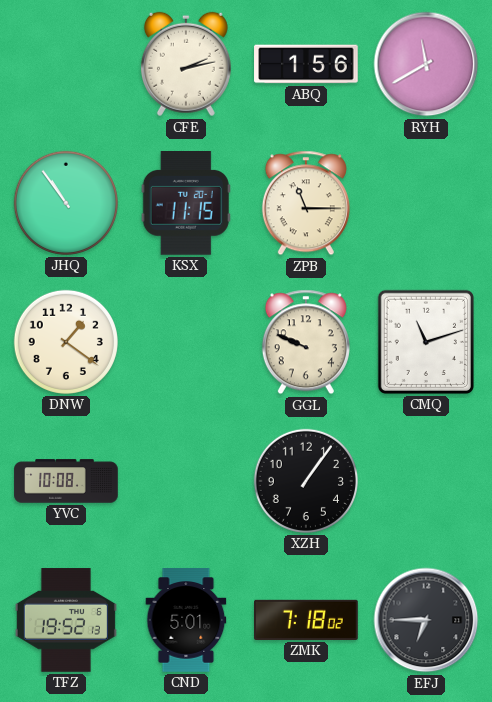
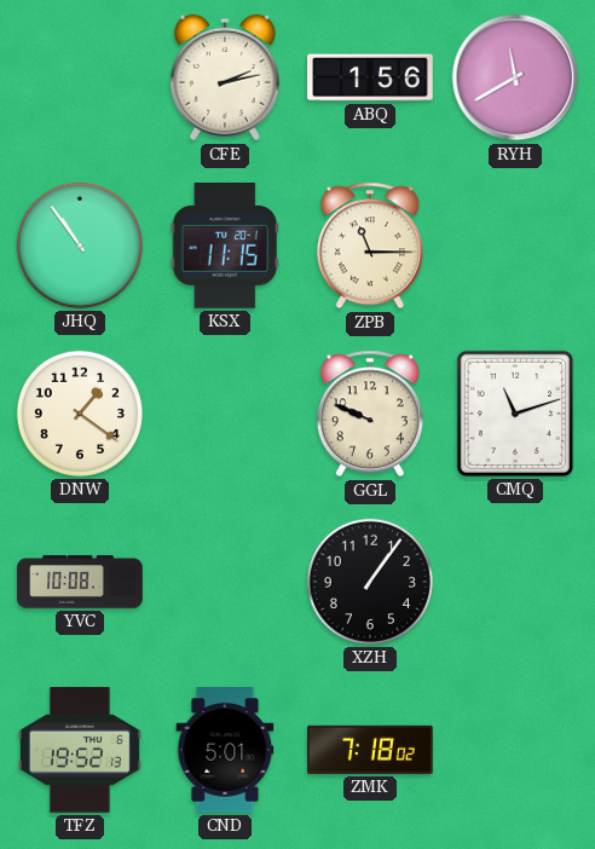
EFJ: 6:45 -> none (426, 620)
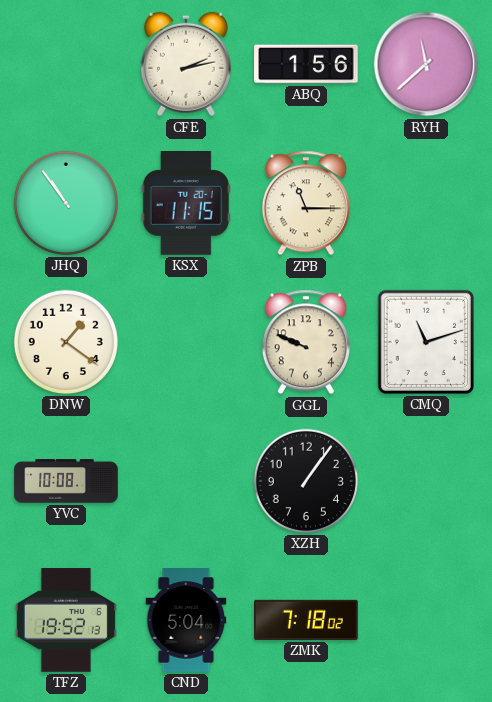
RYH: 11:40 -> 11:38 (426, 64)
CND: 5:01 -> 5:04 (186, 620)
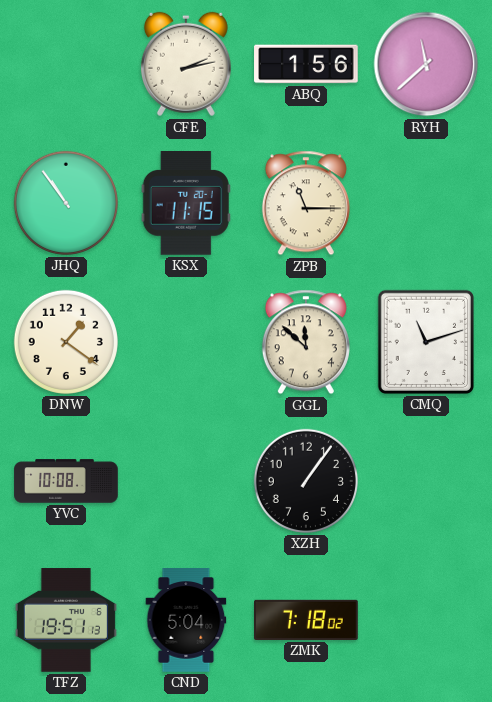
GGL: 9:49 -> 11:52 (306, 342)
TFZ: 19:52 -> 19:51 (66, 620)
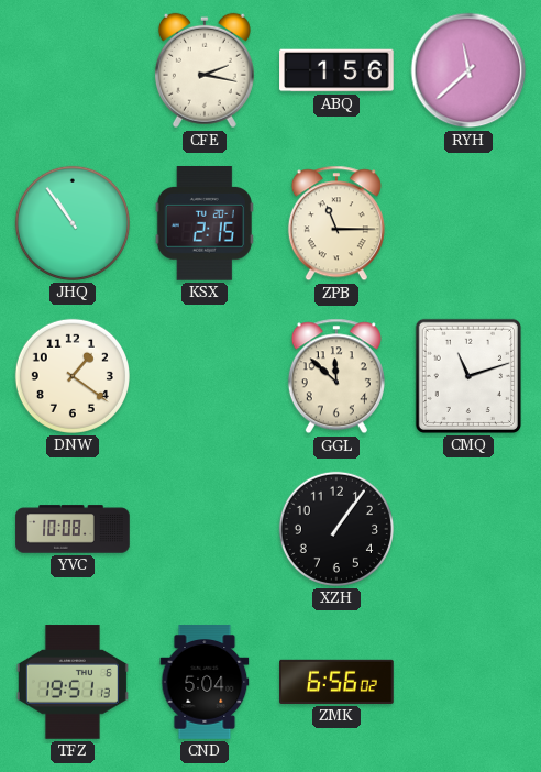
CFE: 2:13 -> 2:17 (205, 70)
KSX: 11:15 -> 2:15 (205, 224)
ZMK: 7:18 -> 6:56 (336, 682)
